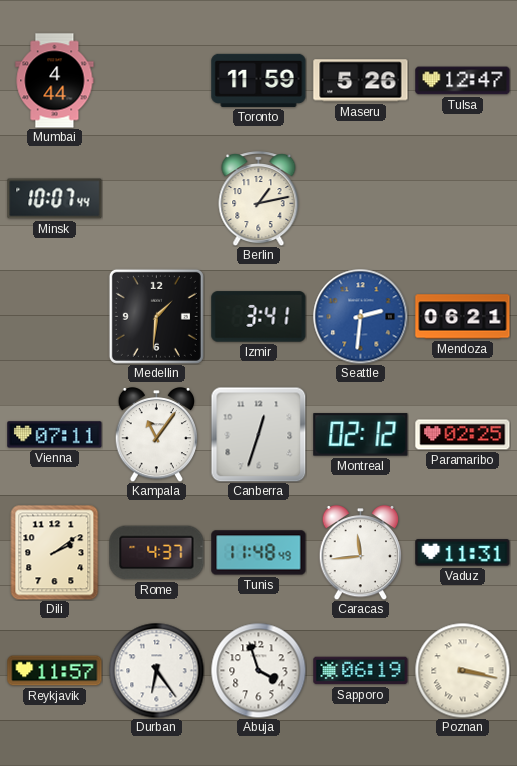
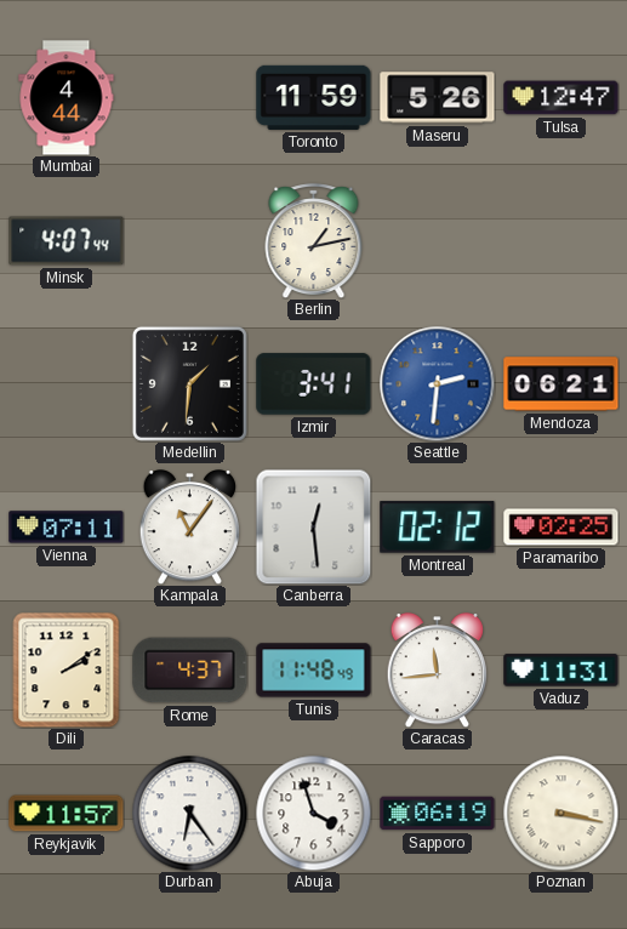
Minsk: 10:07 -> 4:07 (67, 241)
Canberra: 12:33 -> 12:29 (313, 526)
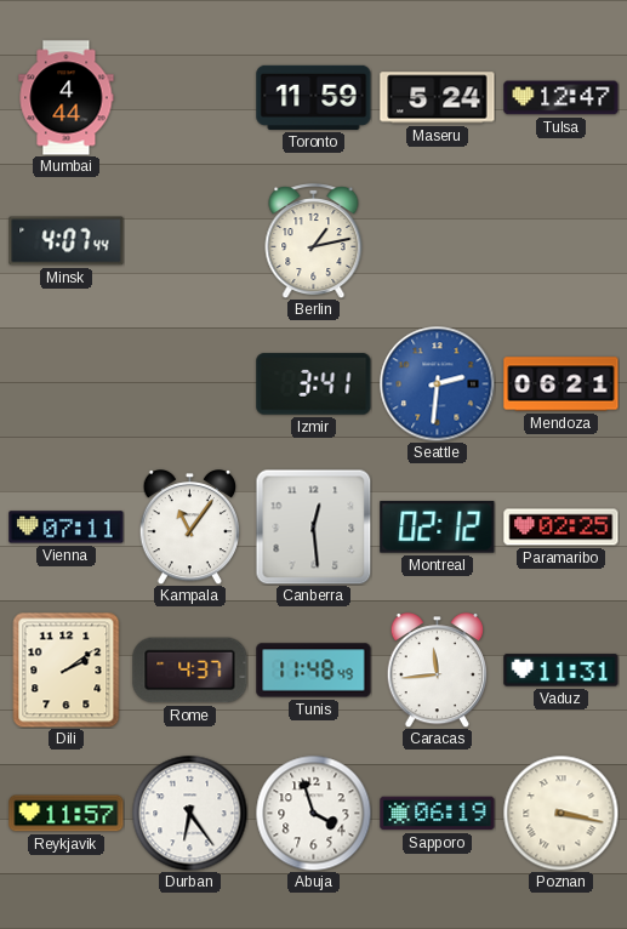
Maseru: 5:26 -> 5:24 (438, 98)
Medellin: 1:31 -> none (189, 383)
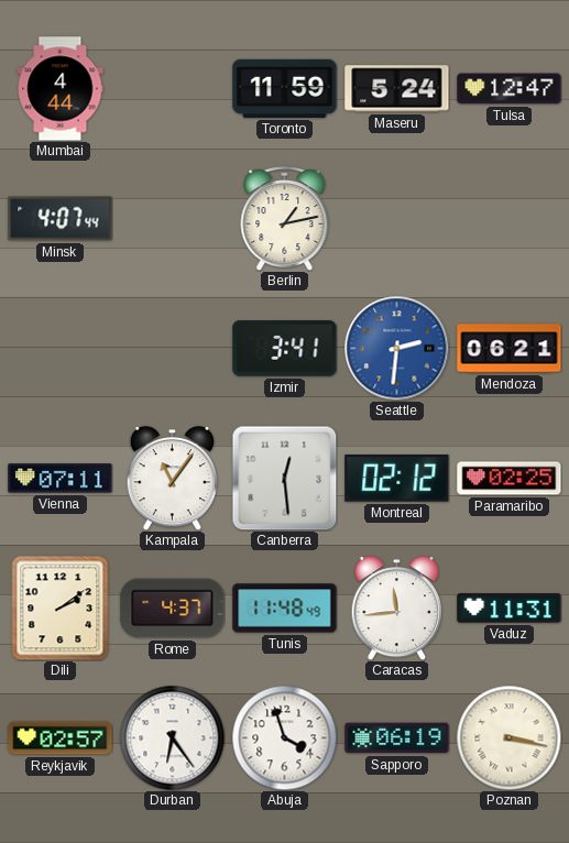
Reykjavik: 11:57 -> 02:57 (61, 738)
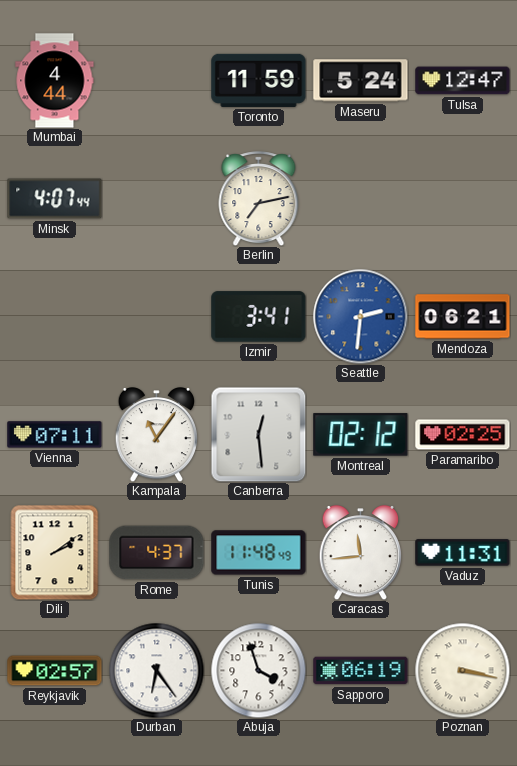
Berlin: 1:13 -> 7:13 (259, 199)
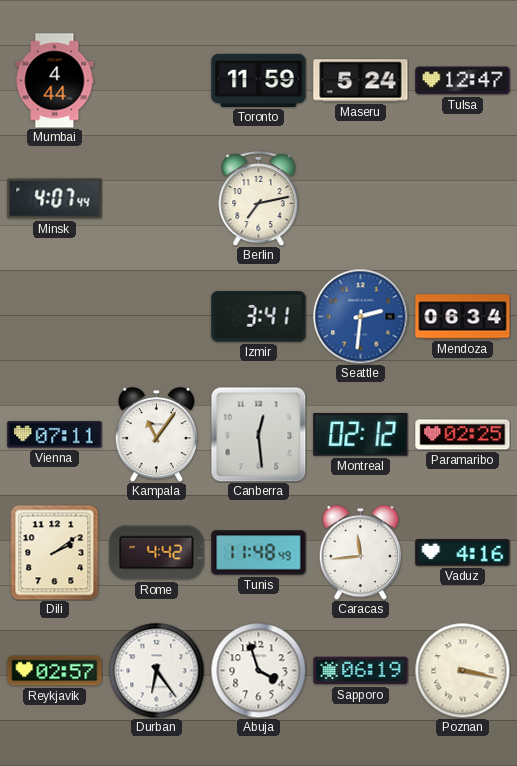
Mendoza: 06:21 -> 06:34 (463, 317)
Rome: 4:37 -> 4:42 (157, 553)
Vaduz: 11:31 -> 4:16 (463, 553)
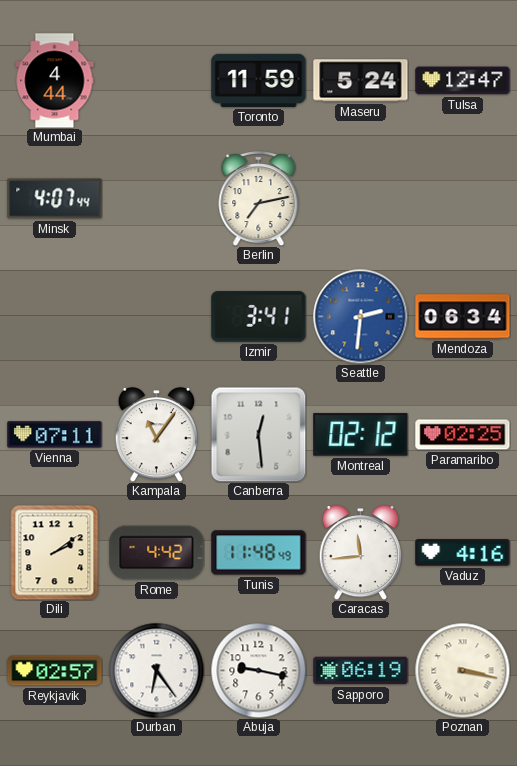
Abuja: 3:57 -> 9:17 (258, 670)
